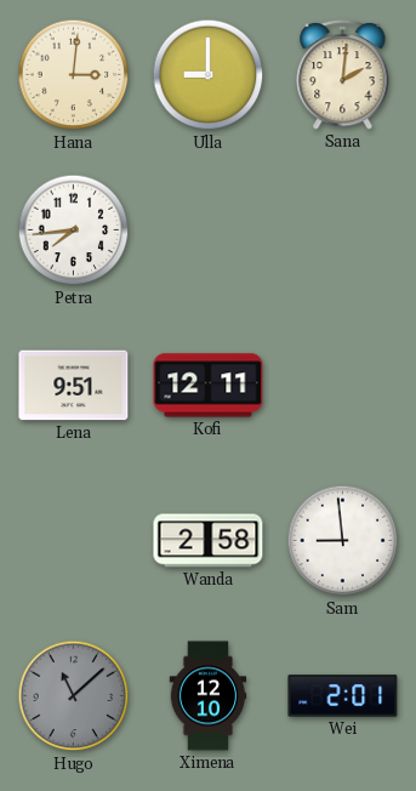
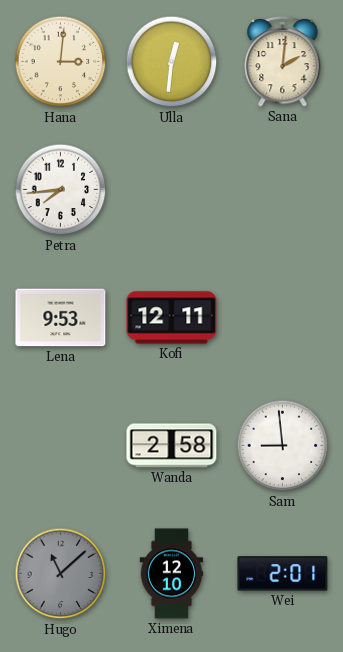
Ulla: 9:00 -> 12:31 (172, 62)
Lena: 9:51 -> 9:53 (61, 318)
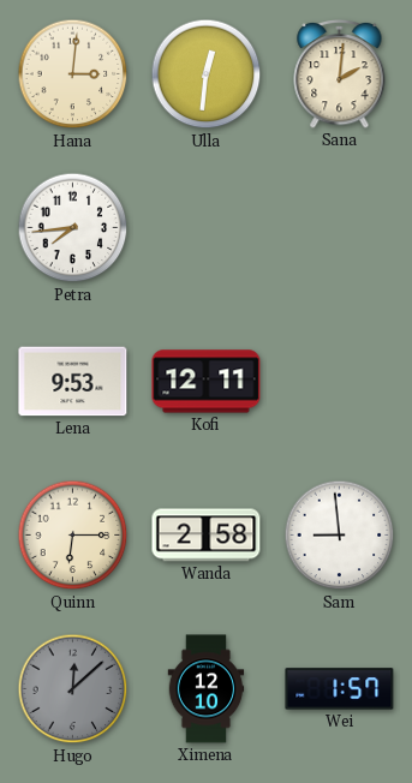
Quinn: none -> 6:15 (73, 536)
Hugo: 11:08 -> 12:08 (73, 689)
Wei: 2:01 -> 1:57 (340, 689)
